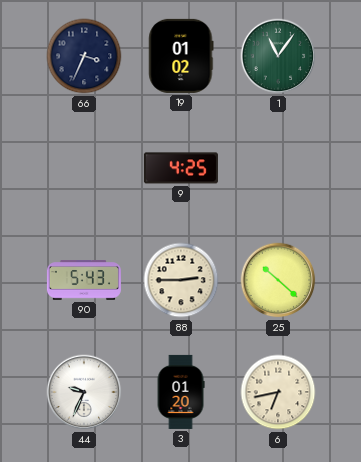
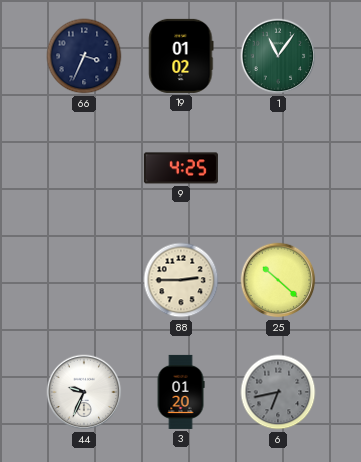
90: 5:43 -> none (84, 280)
6 dial: cream -> grey (278, 392)
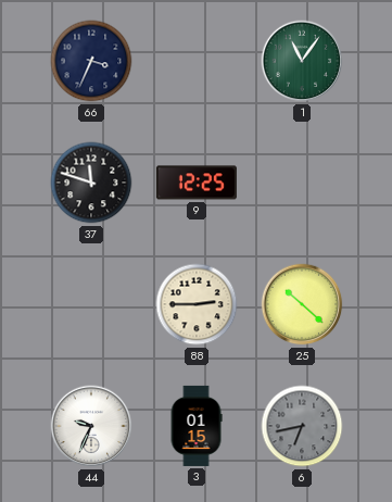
19: 01:02 -> none (181, 56)
37: none -> 11:48 (91, 183)
9: 4:25 -> 12:25 (197, 183)
3: 01:20 -> 01:15 (197, 426)
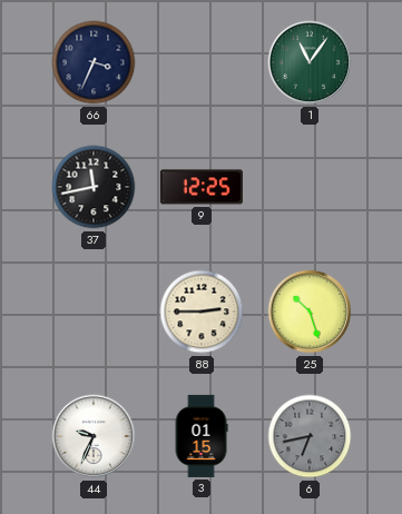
37: 11:48 -> 11:43 (94, 187)
25: 10:22 -> 10:27 (310, 312)
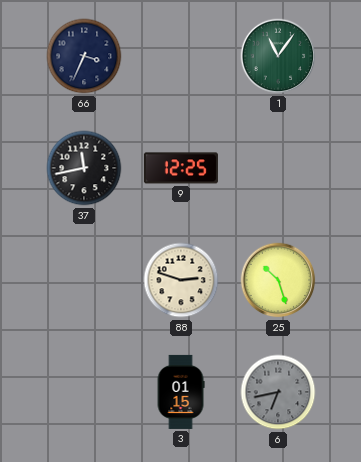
88: 2:45 -> 2:48 (181, 280)
44: 9:34 -> none (94, 436)
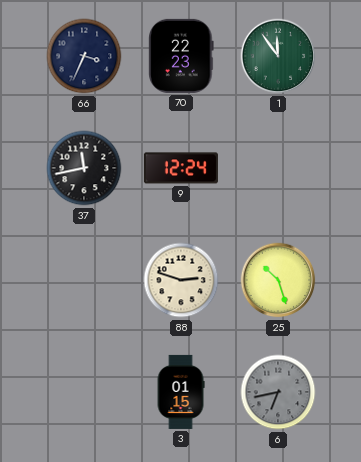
70: none -> 22:23 (181, 56)
1: 11:06 -> 11:54 (278, 56)
9: 12:25 -> 12:24 (181, 168)
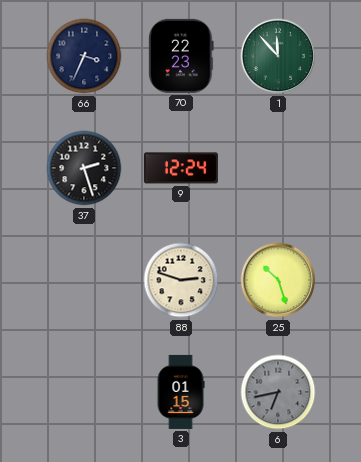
1: 11:54 -> 11:53 (278, 56)
37: 11:43 -> 2:27 (84, 168)
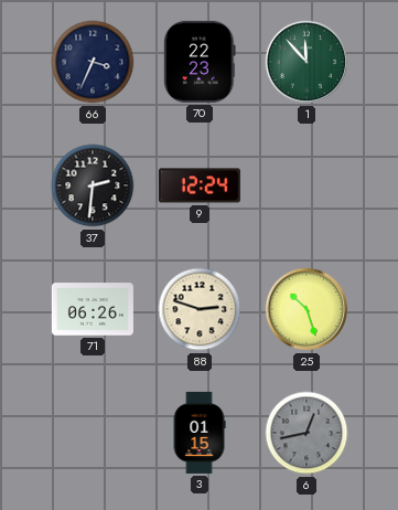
37: 2:27 -> 2:31 (93, 185)
71: none -> 06:26 (93, 309)
6: 6:43 -> 12:43 (306, 433)
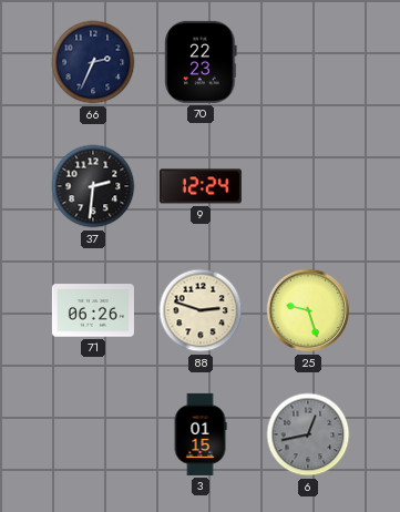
66: 3:34 -> 2:34 (93, 62)
1: 11:53 -> none (306, 62)
25: 10:27 -> 9:27 (308, 310)
